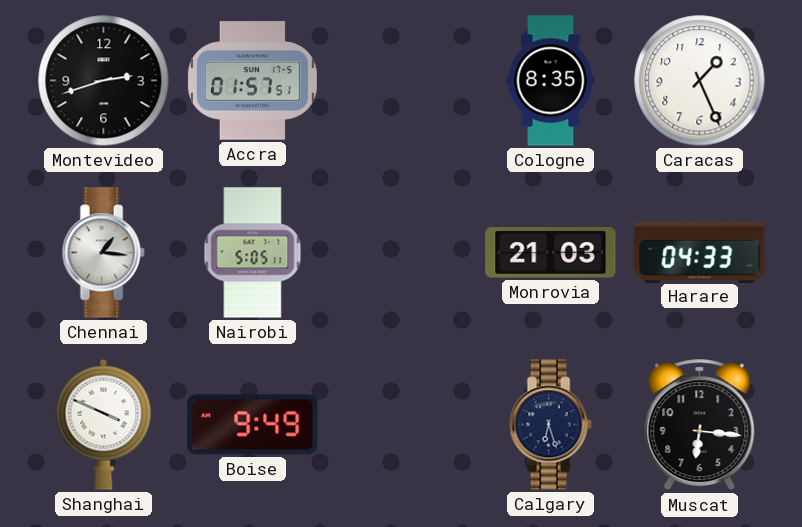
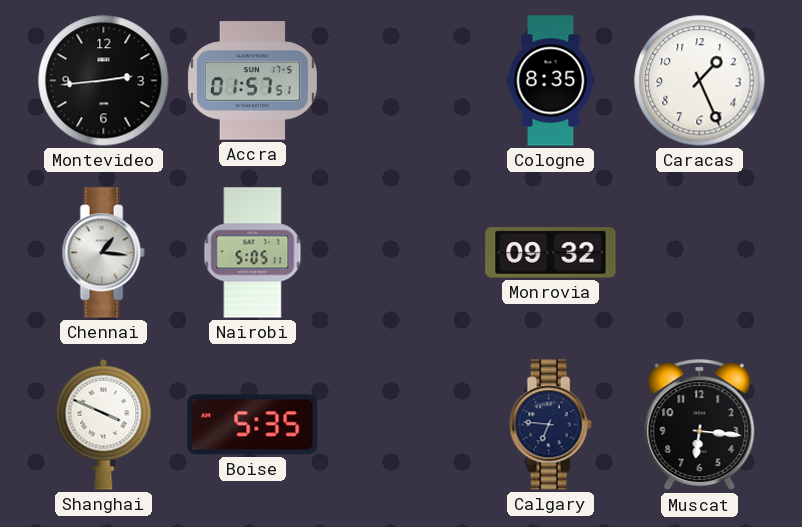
Montevideo: 2:42 -> 2:44 (104, 81)
Monrovia: 21:03 -> 09:32 (551, 253)
Harare: 04:33 -> none (700, 252)
Boise: 9:49 -> 5:35 (253, 425)
Calgary: 6:27 -> 6:46 (550, 425)
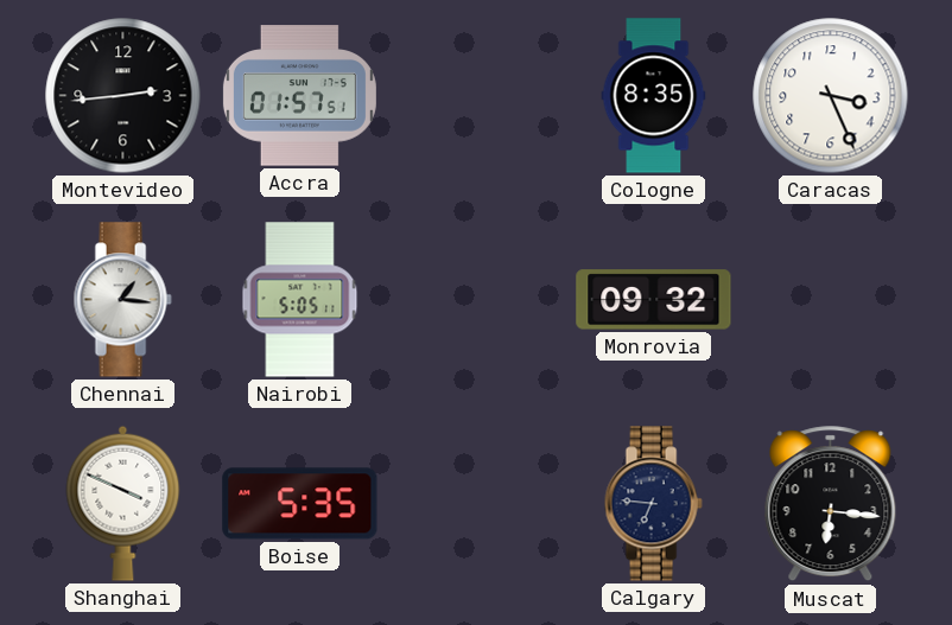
Caracas: 1:26 -> 3:26 (831, 96)
